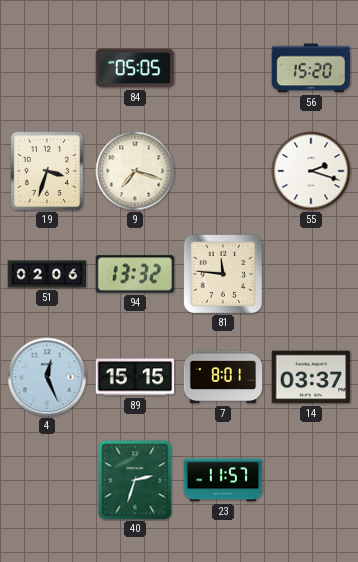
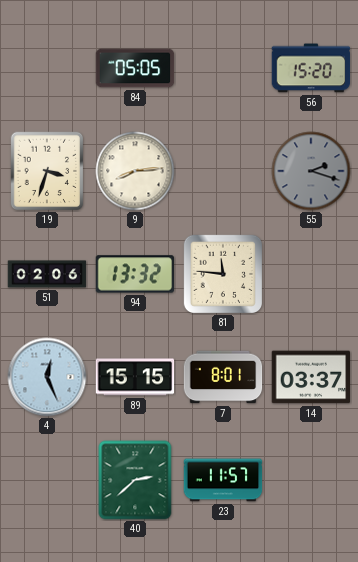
9: 7:18 -> 8:14 (135, 171)
55 dial: white -> grey (311, 171)
40: 2:33 -> 2:38 (135, 480)
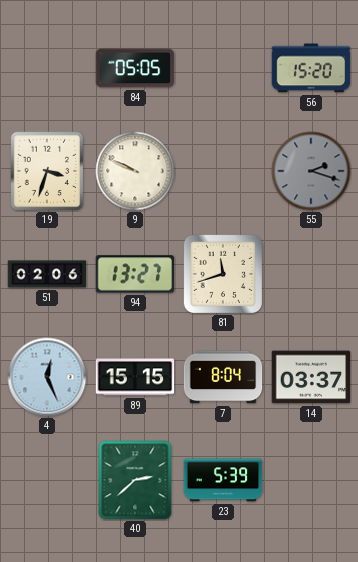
9: 8:14 -> 9:49 (135, 171)
94: 13:32 -> 13:27 (135, 274)
81: 11:46 -> 11:42 (222, 273)
7: 8:01 -> 8:04 (223, 377)
23: 11:57 -> 5:39 (223, 480)
